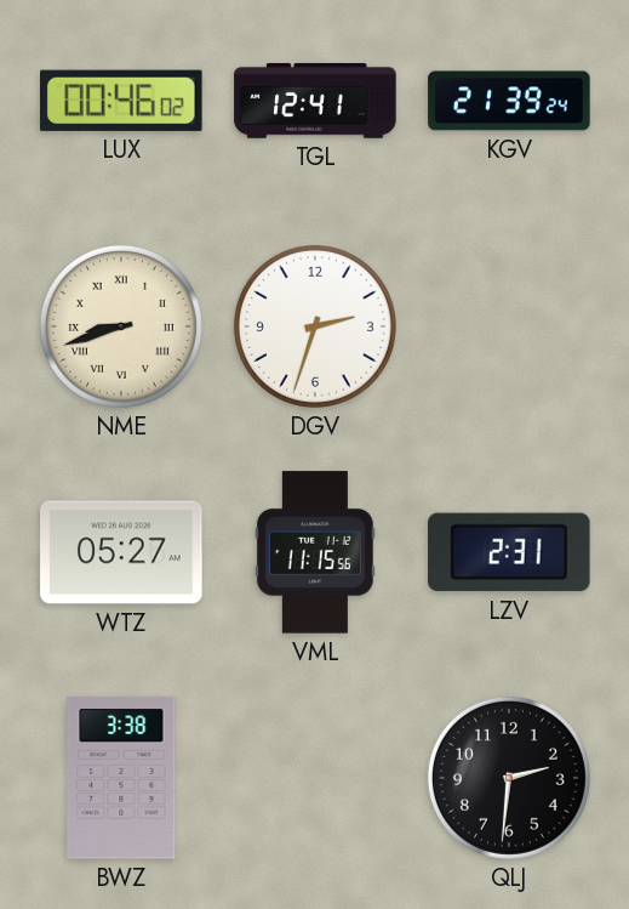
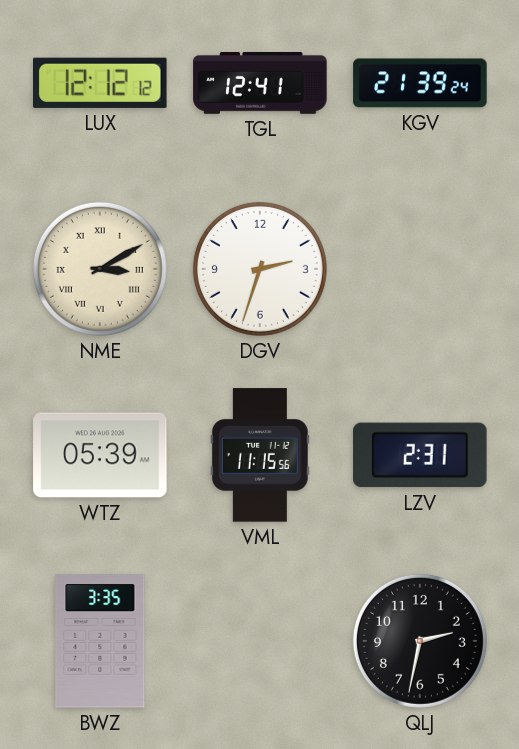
LUX: 00:46 -> 12:12 (101, 83)
NME: 8:42 -> 3:10 (100, 269)
WTZ: 05:27 -> 05:39 (100, 455)
BWZ: 3:38 -> 3:35 (100, 641)
QLJ: 2:31 -> 2:32 (420, 641)
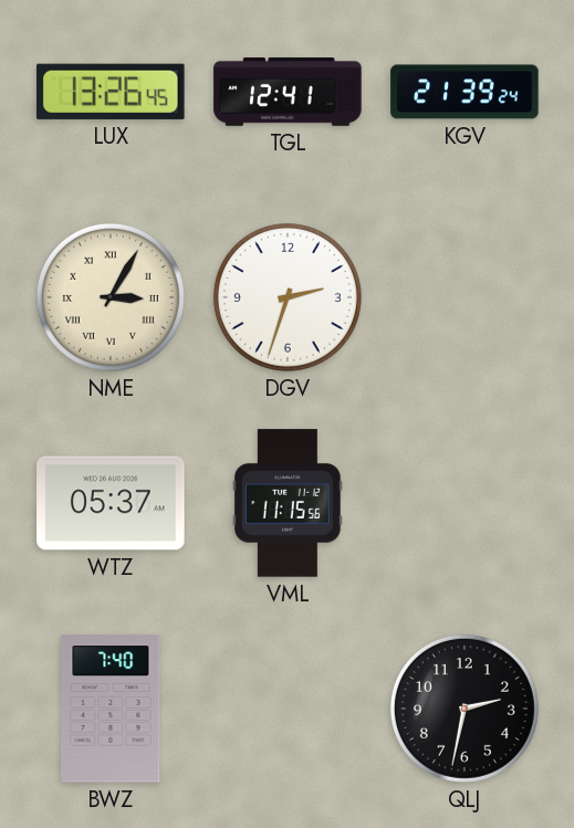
LUX: 12:12 -> 13:26 (112, 92)
NME: 3:10 -> 3:05 (111, 297)
WTZ: 05:39 -> 05:37 (111, 503)
LZV: 2:31 -> none (420, 455)
BWZ: 3:35 -> 7:40 (111, 709)
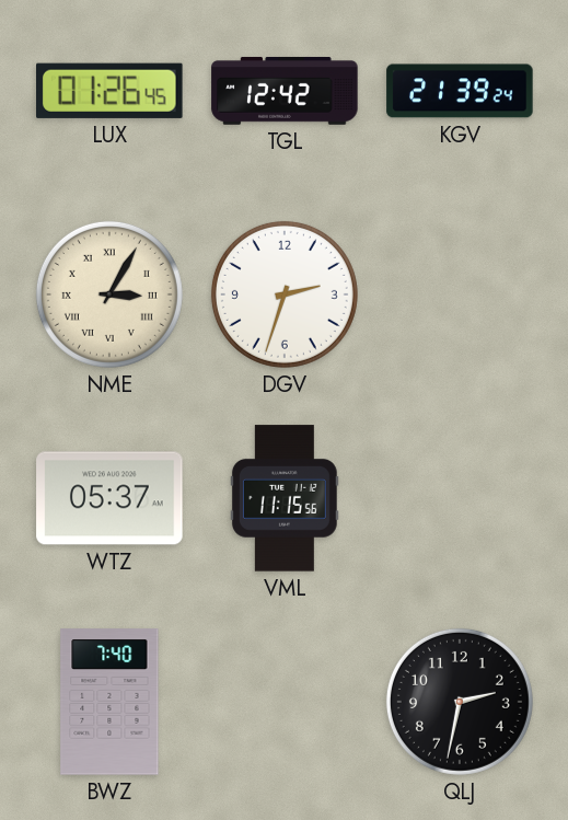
LUX: 13:26 -> 01:26 (111, 91)
TGL: 12:41 -> 12:42 (285, 91)
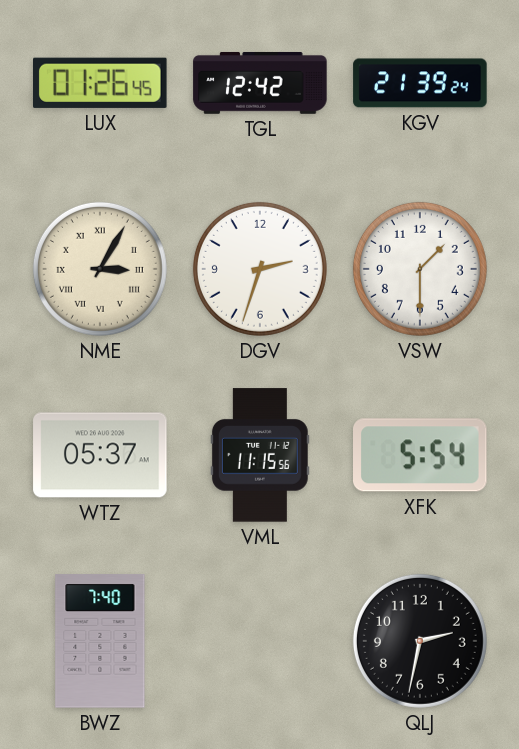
VSW: none -> 1:30 (420, 269)
XFK: none -> 5:54 (421, 455)
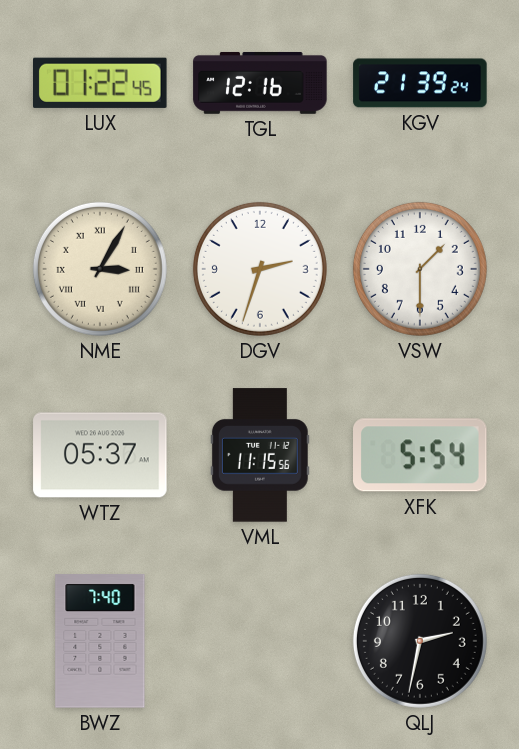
LUX: 01:26 -> 01:22 (101, 83)
TGL: 12:42 -> 12:16 (260, 83)
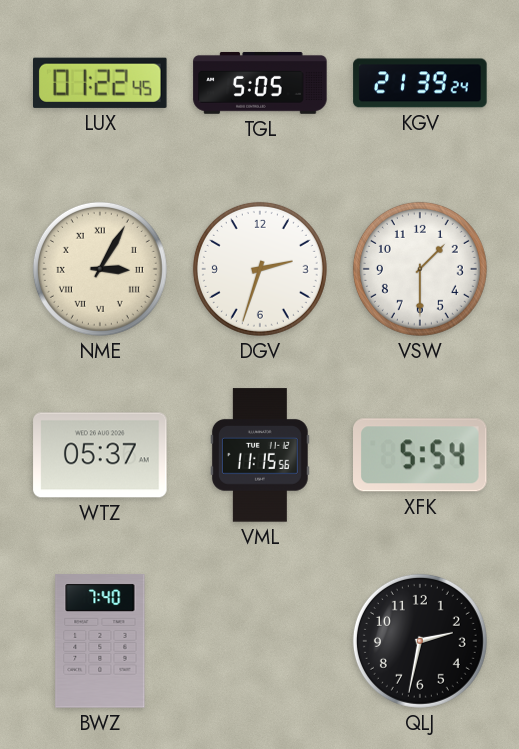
TGL: 12:16 -> 5:05 (260, 83)
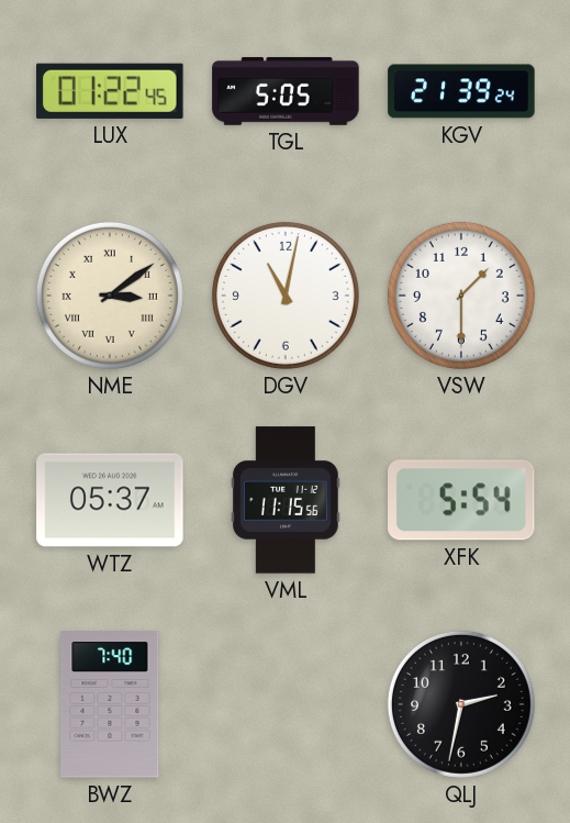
NME: 3:05 -> 3:09 (110, 296)
DGV: 2:33 -> 11:02 (286, 296)
